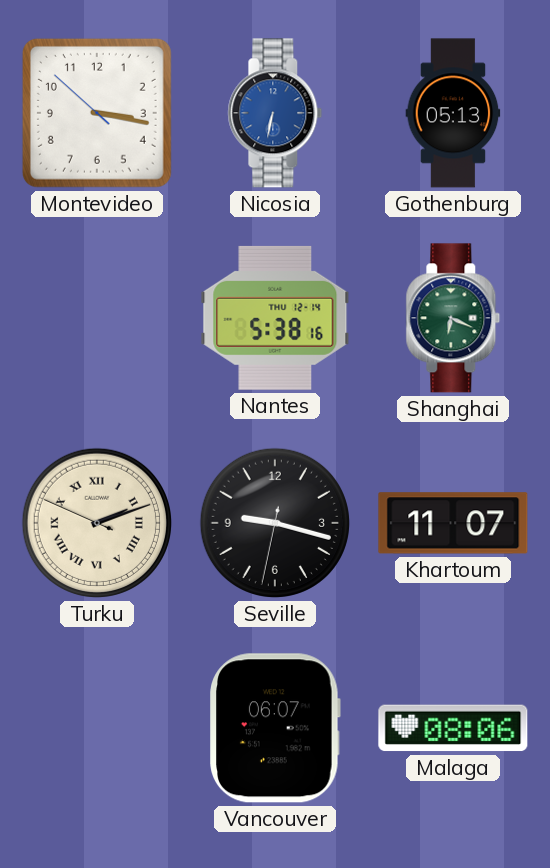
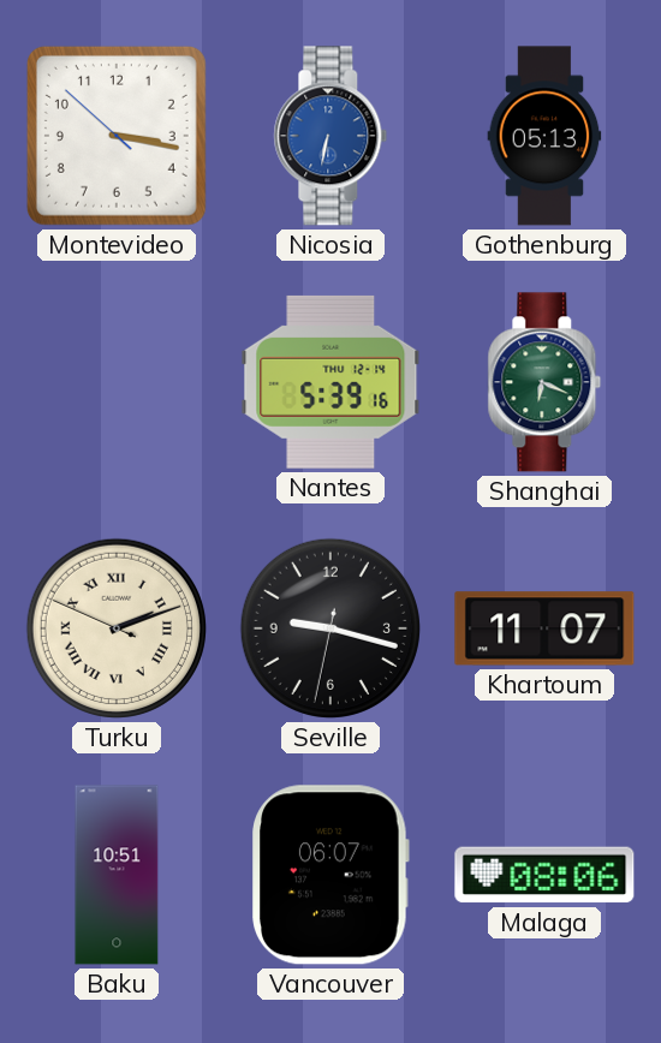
Nantes: 5:38 -> 5:39 (330, 382)
Baku: none -> 10:51 (117, 875)
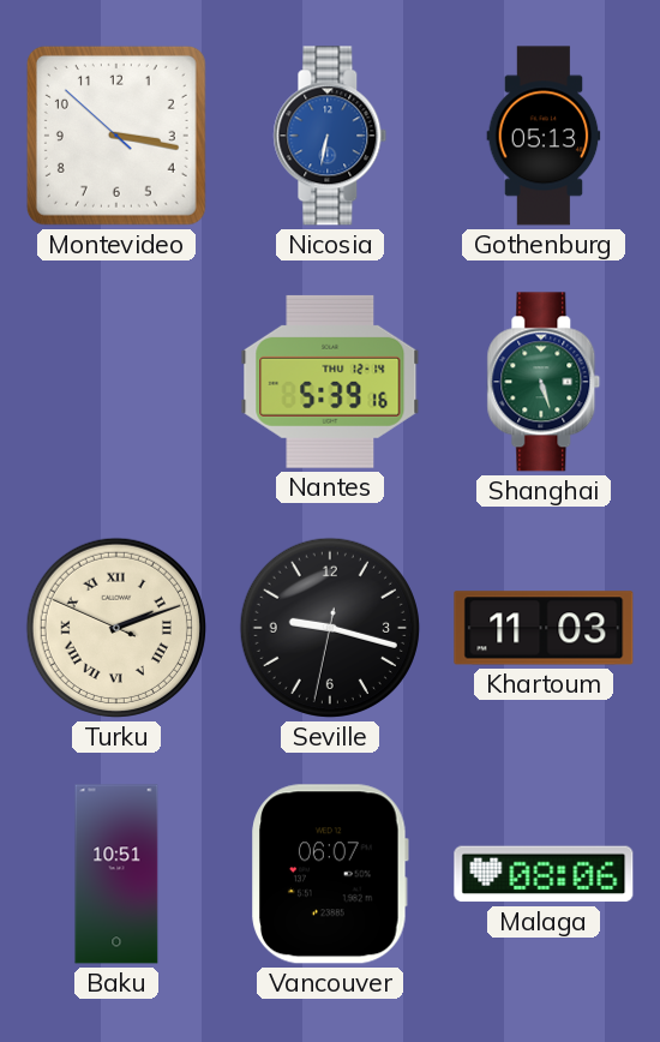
Shanghai: 6:19 -> 5:27 (544, 382)
Khartoum: 11:07 -> 11:03 (544, 628)
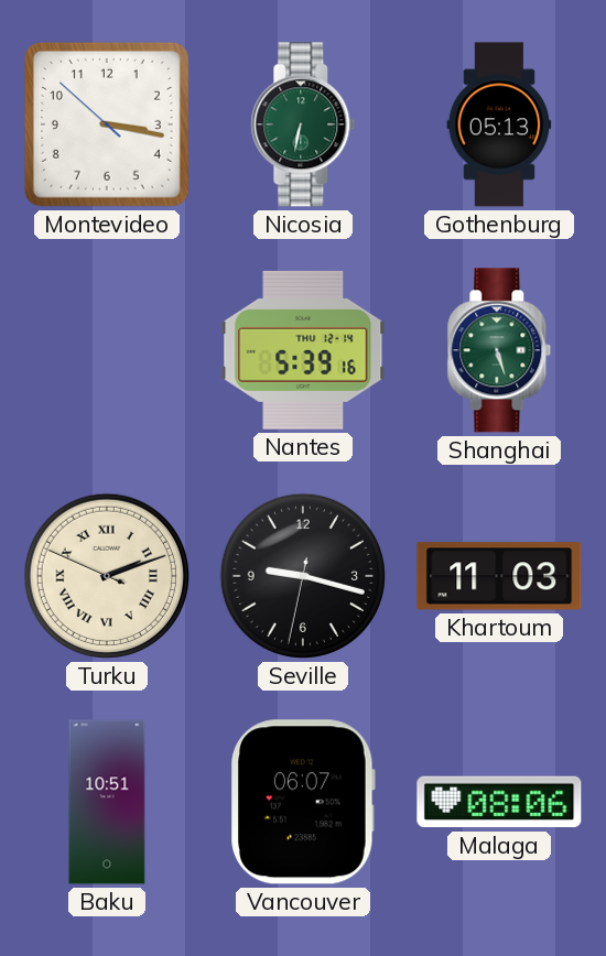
Nicosia dial: blue -> green (303, 124)
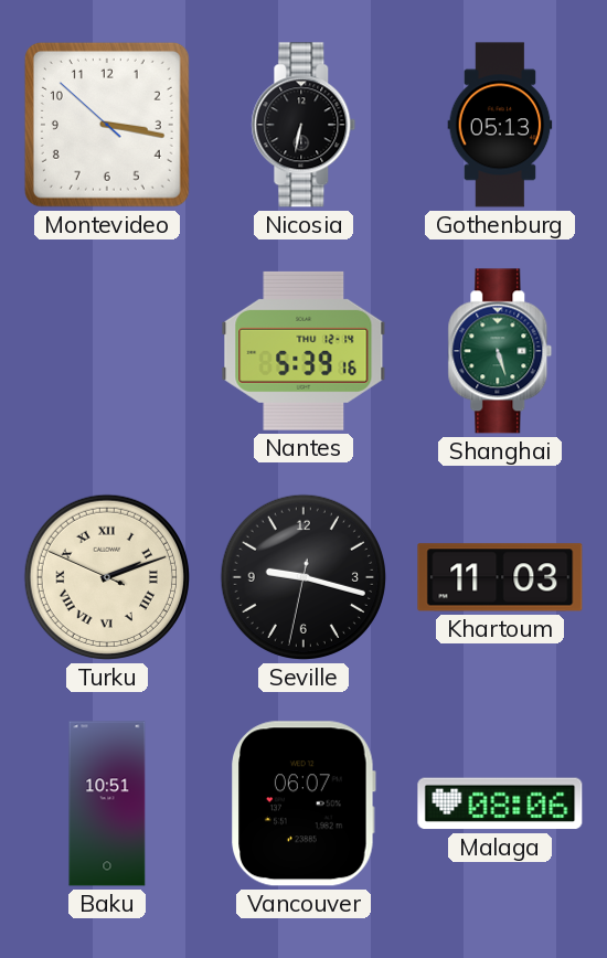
Nicosia dial: green -> black (303, 125)
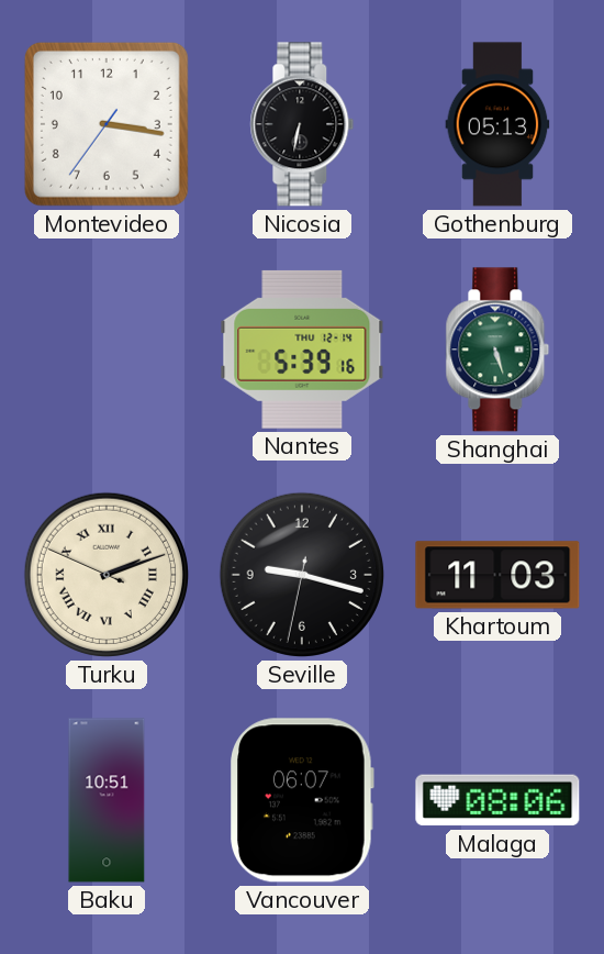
Montevideo: 3:16:52 -> 3:16:36 (107, 124)
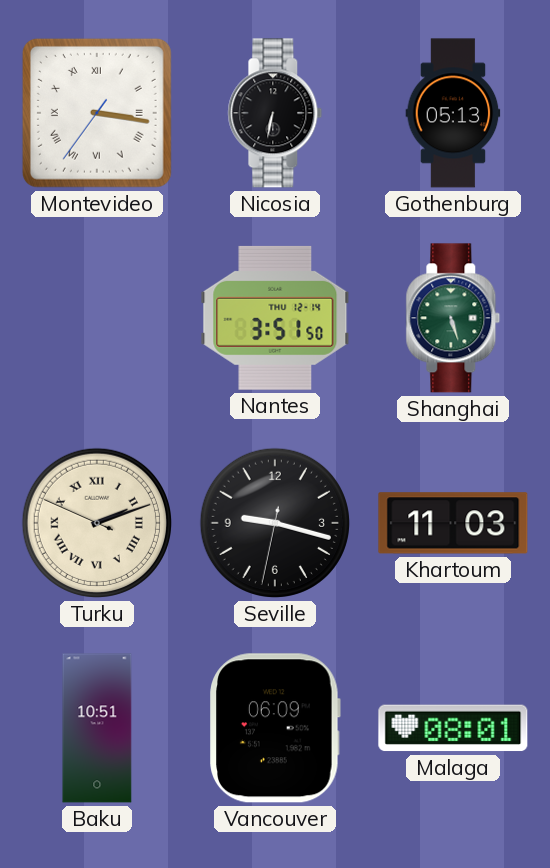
Montevideo numerals: Arabic -> Roman (97, 113)
Nantes: 5:39 -> 3:51 (275, 318)
Vancouver: 06:07 -> 06:09 (275, 728)
Malaga: 08:06 -> 08:01 (453, 728)
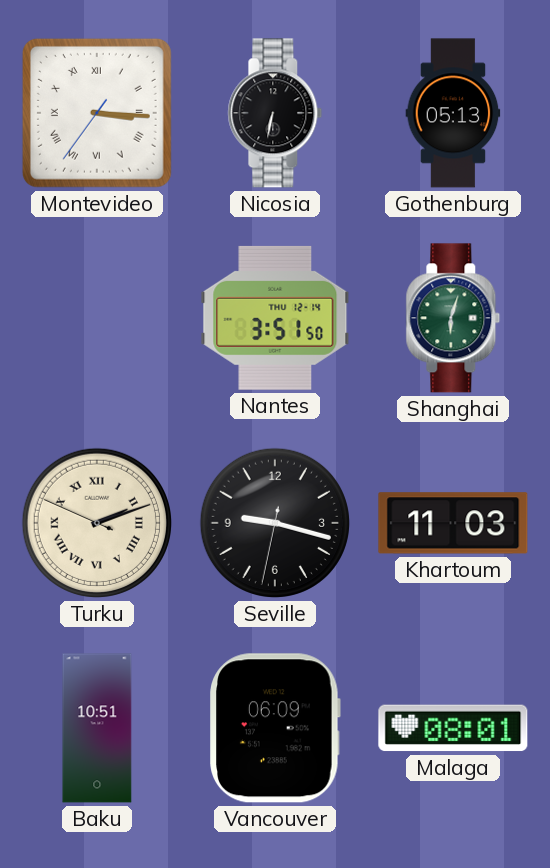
Montevideo: 3:16 -> 3:15 (97, 113)
Shanghai: 5:27 -> 6:03 (453, 318)
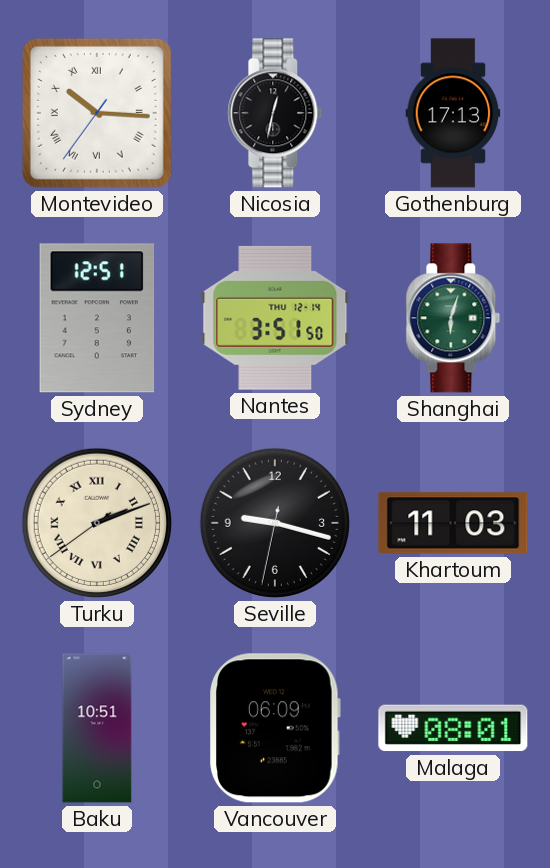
Montevideo: 3:15 -> 10:15 (97, 113)
Nicosia: 6:32 -> 12:32 (275, 113)
Gothenburg: 05:13 -> 17:13 (453, 113)
Sydney: none -> 12:51 (97, 318)
Turku: 2:11:49 -> 2:11:39 (97, 523)
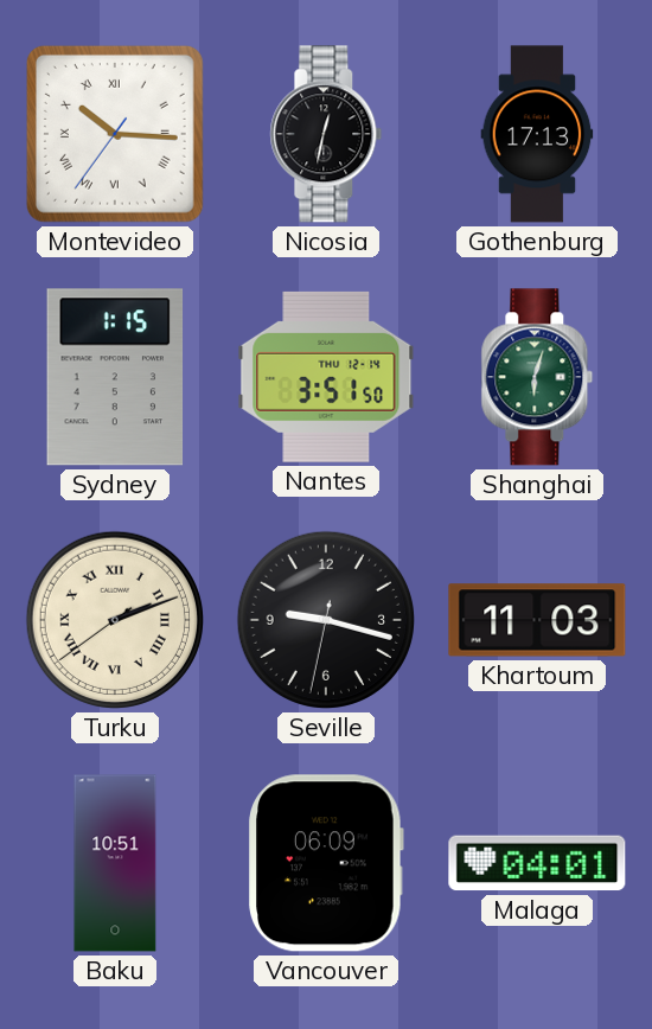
Sydney: 12:51 -> 1:15 (115, 377)
Malaga: 08:01 -> 04:01 (537, 863)
